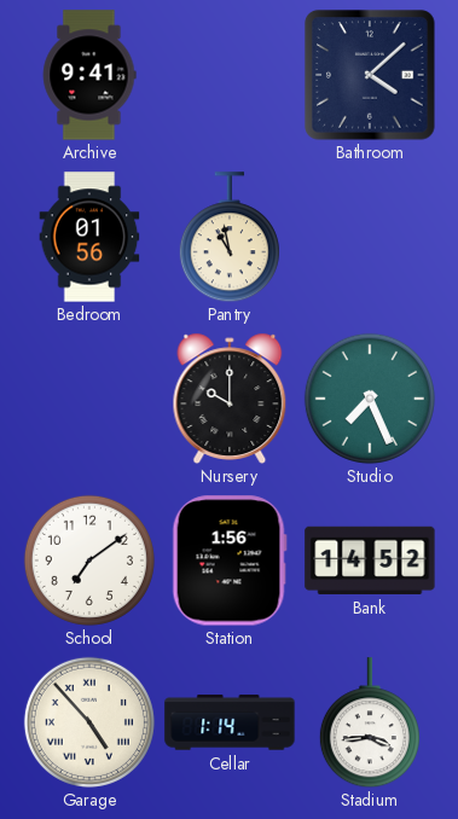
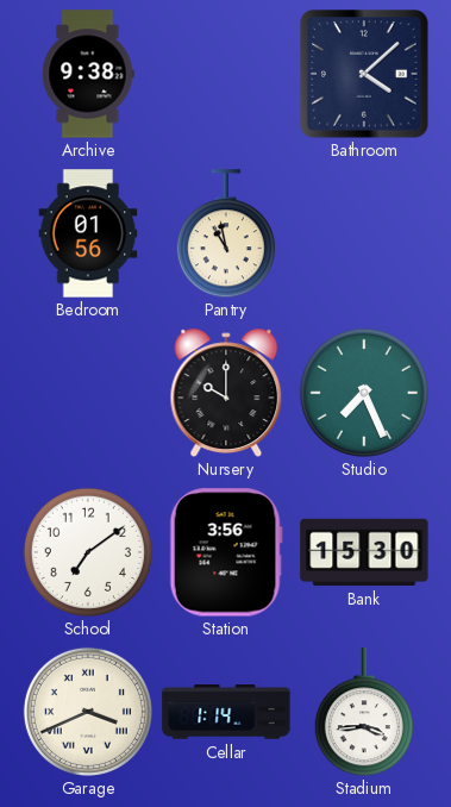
Archive: 9:41 -> 9:38 (88, 74)
Station: 1:56 -> 3:56 (226, 552)
Bank: 14:52 -> 15:30 (364, 552)
Garage: 4:53 -> 3:41 (88, 712)
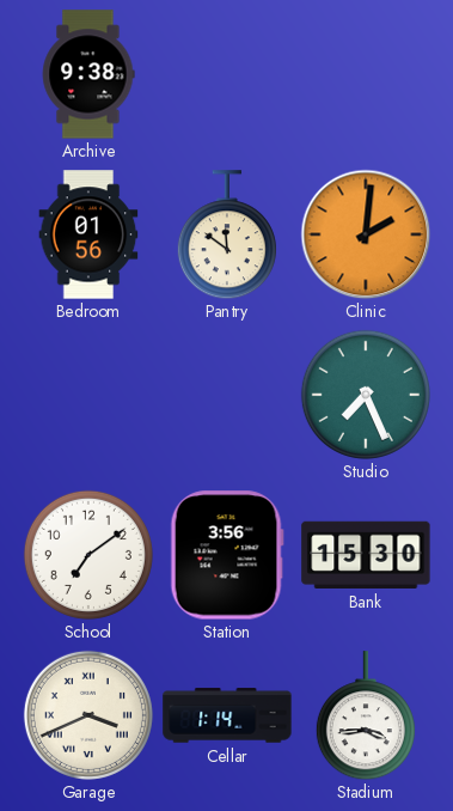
Bathroom: 4:08 -> none (364, 74)
Pantry: 10:58 -> 11:51 (227, 234)
Clinic: none -> 2:01 (366, 234)
Nursery: 10:00 -> none (226, 393)
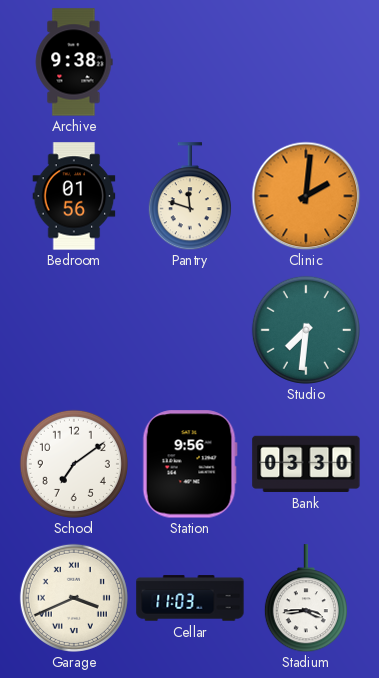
Pantry: 11:51 -> 11:48 (190, 196)
Studio: 7:26 -> 7:31 (306, 330)
Station: 3:56 -> 9:56 (190, 464)
Bank: 15:30 -> 03:30 (306, 464)
Cellar: 1:14 -> 11:03 (190, 598)
